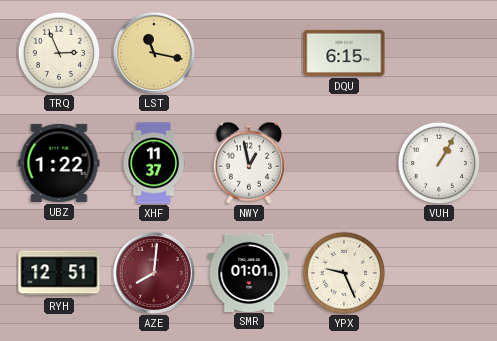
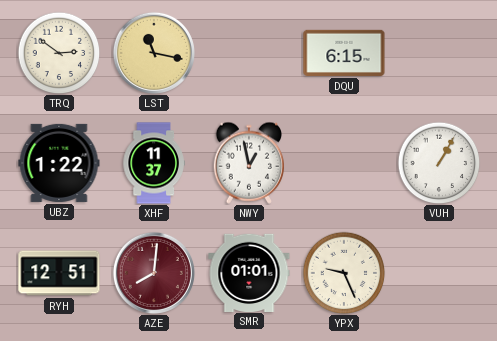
TRQ: 2:56 -> 2:51 (59, 53)
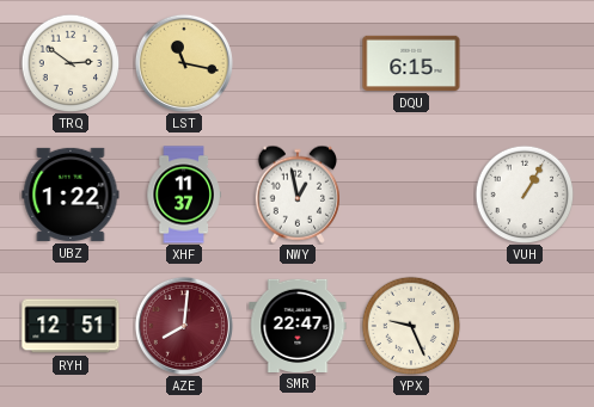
SMR: 01:01 -> 22:47 (298, 325)
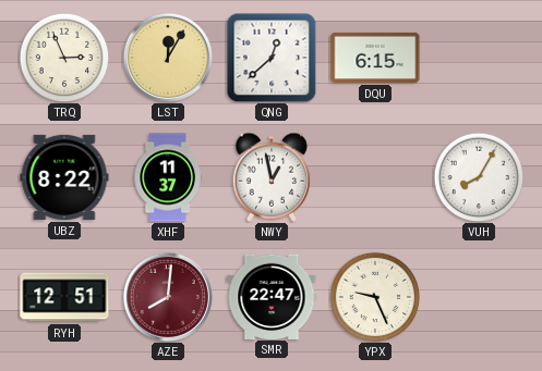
TRQ: 2:51 -> 2:56 (64, 58)
LST: 11:17 -> 12:05 (168, 58)
QNG: none -> 12:38 (272, 58)
UBZ: 1:22 -> 8:22 (64, 177)
VUH: 1:05 -> 8:05 (479, 177)
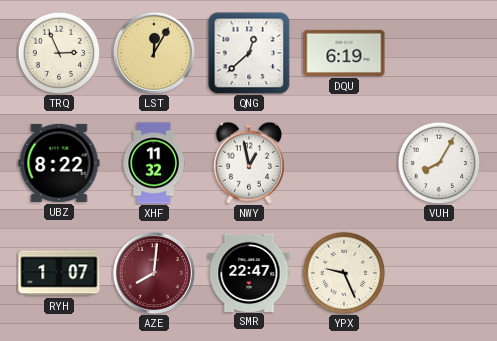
DQU: 6:15 -> 6:19 (344, 53)
XHF: 11:37 -> 11:32 (154, 163)
RYH: 12:51 -> 1:07 (59, 273)
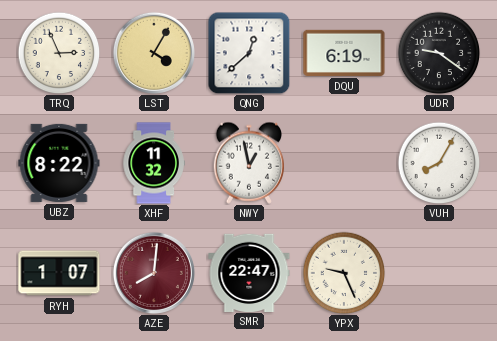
LST: 12:05 -> 4:05 (154, 53)
UDR: none -> 9:21 (439, 53)
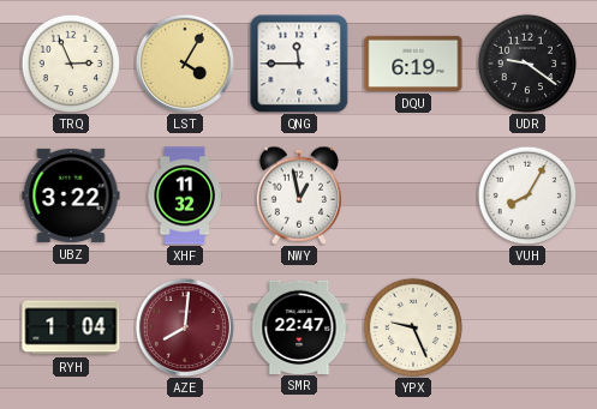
QNG: 12:38 -> 11:45 (299, 64)
UBZ: 8:22 -> 3:22 (71, 196)
RYH: 1:07 -> 1:04 (71, 327)
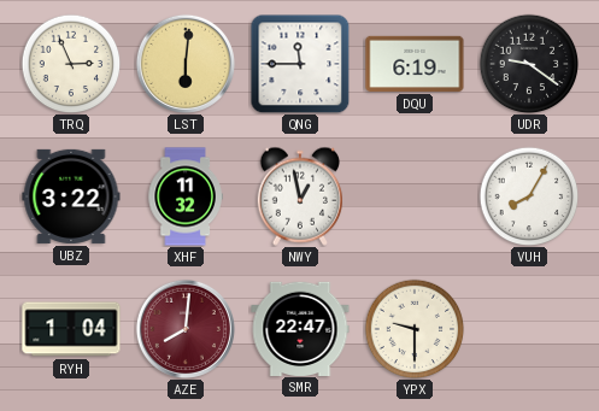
LST: 4:05 -> 6:01 (186, 64)
YPX: 9:26 -> 9:30 (415, 329)
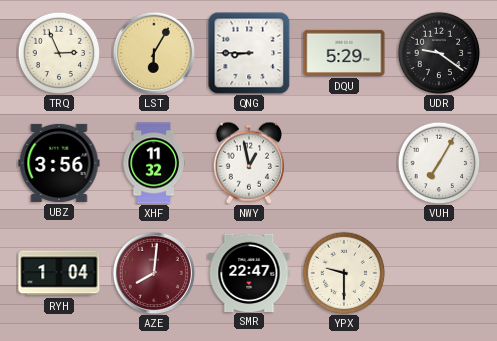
LST: 6:01 -> 6:05 (154, 53)
QNG: 11:45 -> 8:45 (249, 53)
DQU: 6:19 -> 5:29 (344, 53)
UBZ: 3:22 -> 3:56 (59, 163)
VUH: 8:05 -> 7:05 (439, 163)
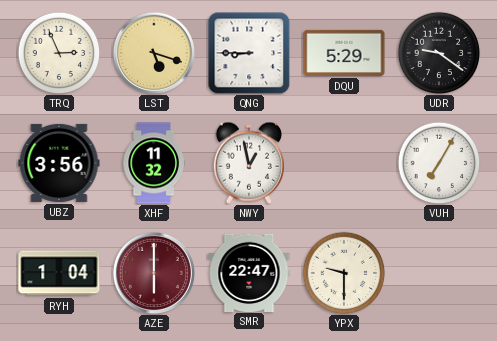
LST: 6:05 -> 5:18 (154, 53)
AZE: 8:01 -> 6:00 (154, 273)
